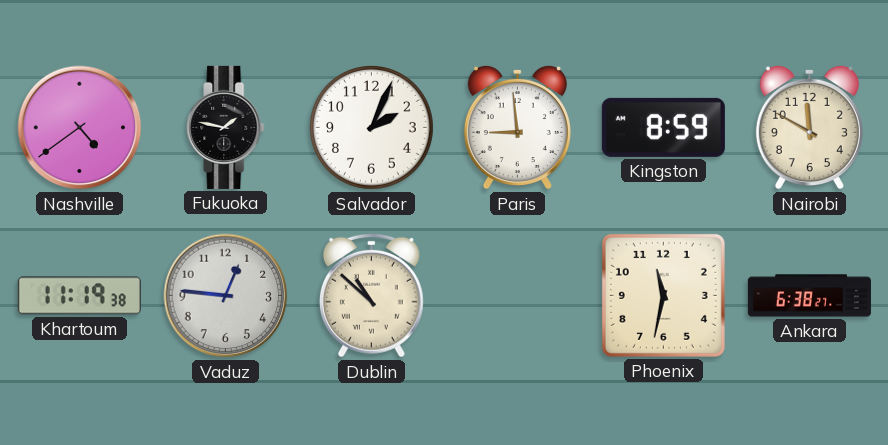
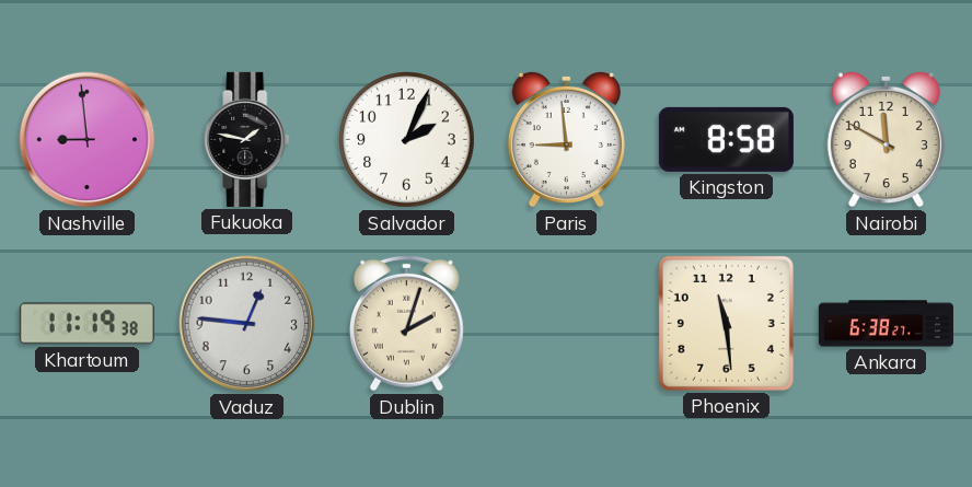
Nashville: 4:39 -> 8:59 (88, 140)
Kingston: 8:59 -> 8:58 (726, 139)
Dublin: 10:52 -> 2:03 (406, 323)
Phoenix: 11:32 -> 11:29 (726, 323)
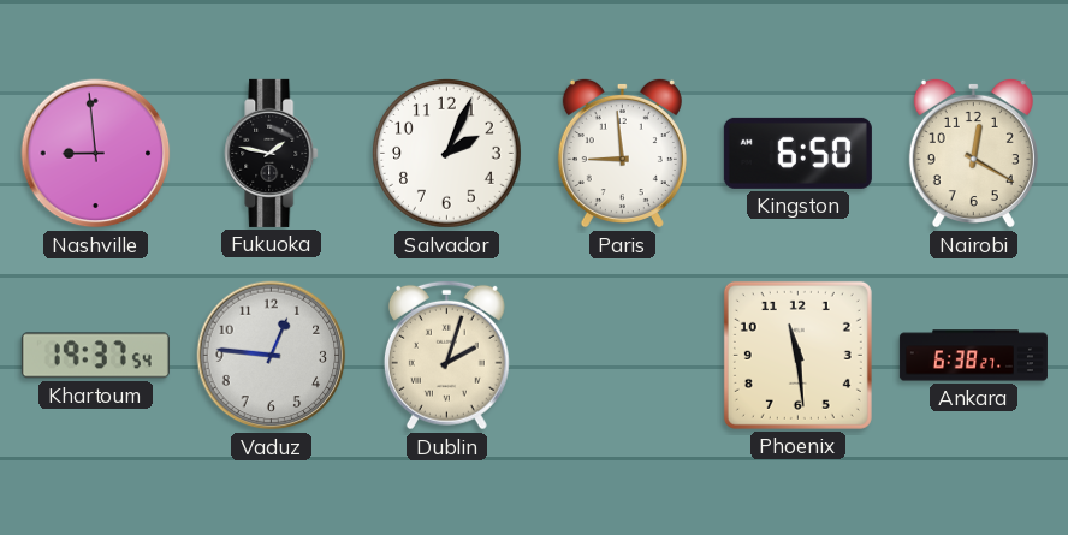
Kingston: 8:58 -> 6:50 (797, 153)
Nairobi: 11:50 -> 12:20 (973, 153)
Khartoum: 11:19 -> 19:37 (95, 356)
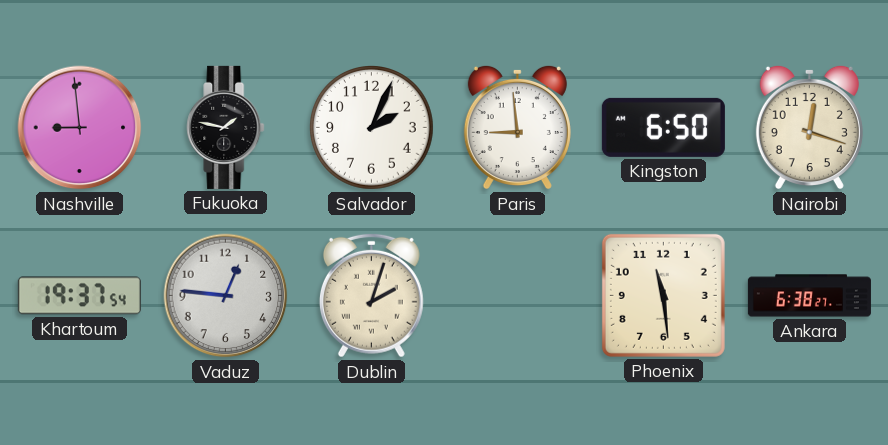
Nairobi: 12:20 -> 12:18 (809, 127)
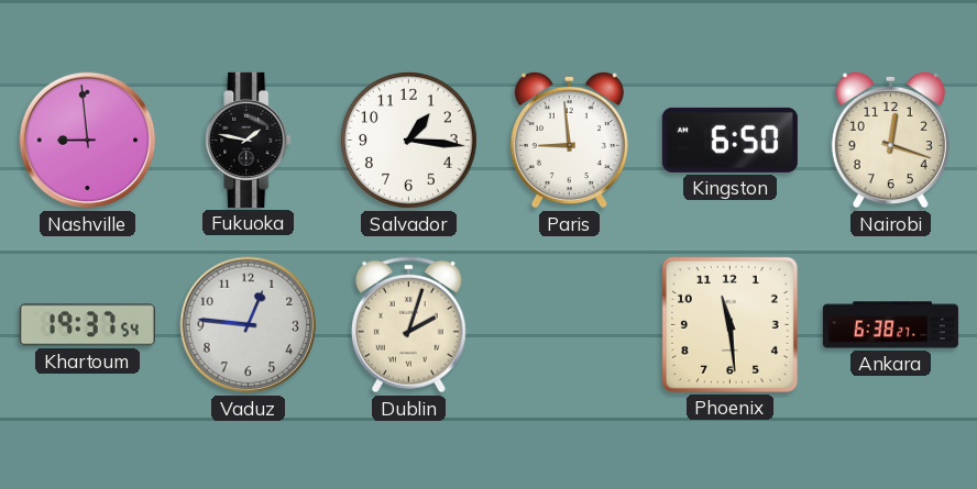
Salvador: 2:04 -> 1:16 (409, 141)
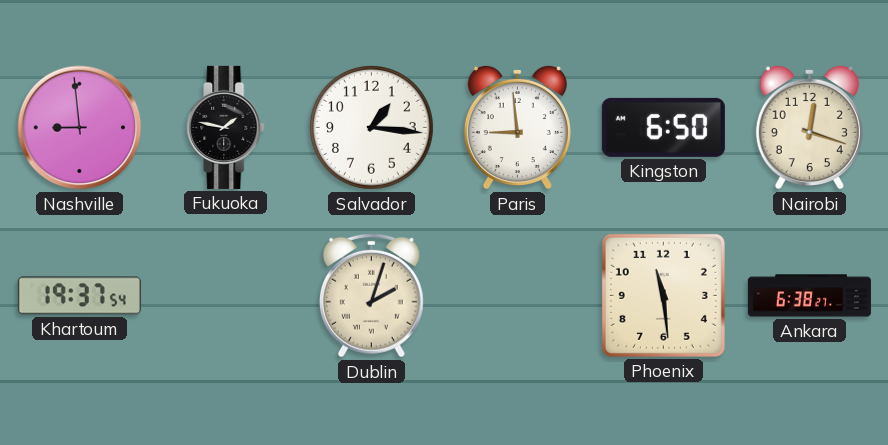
Vaduz: 12:46 -> none (249, 325)
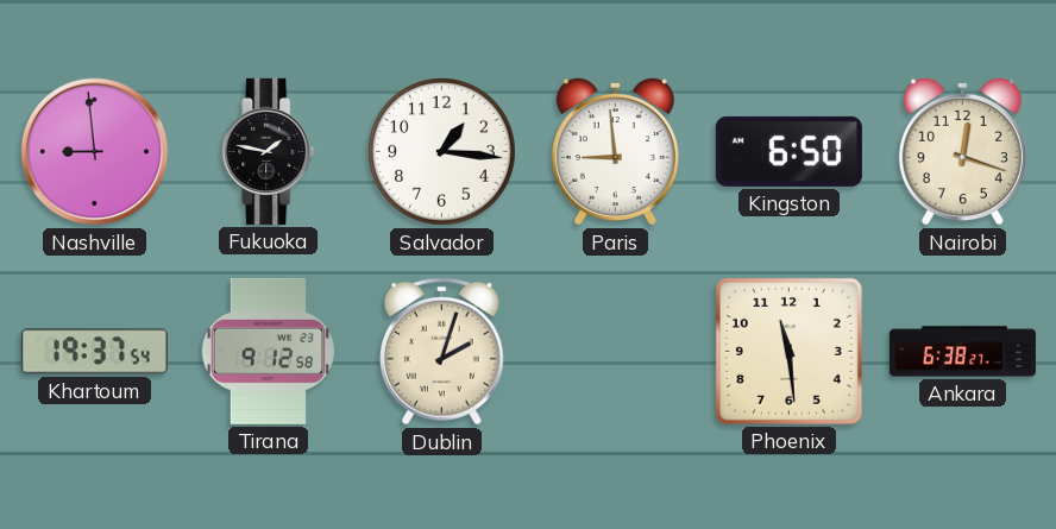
Tirana: none -> 9:12 (268, 351)
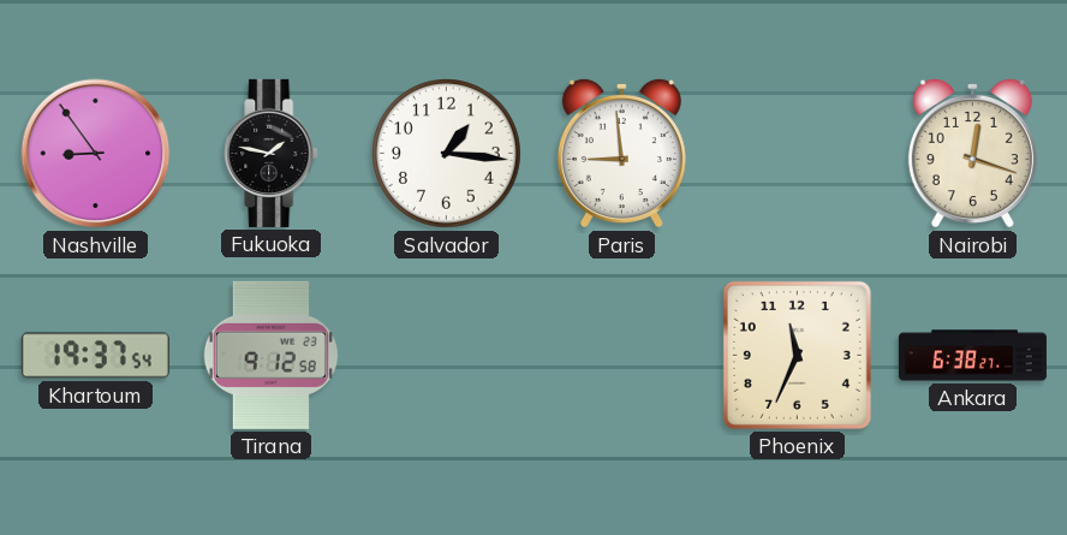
Nashville: 8:59 -> 8:54 (96, 154)
Kingston: 6:50 -> none (788, 151)
Dublin: 2:03 -> none (441, 351)
Phoenix: 11:29 -> 11:34 (797, 355)
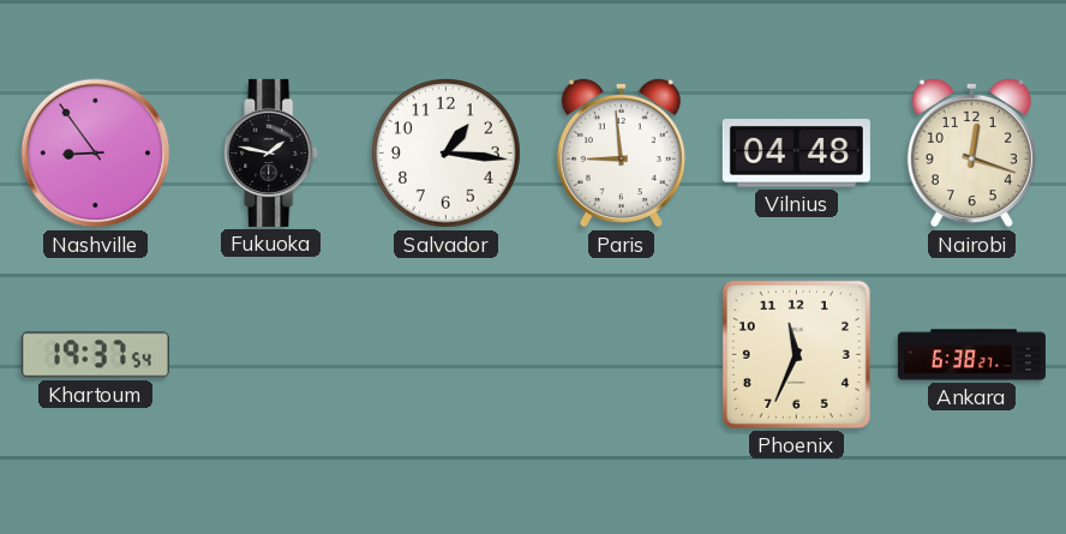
Vilnius: none -> 04:48 (796, 154)
Tirana: 9:12 -> none (270, 355)
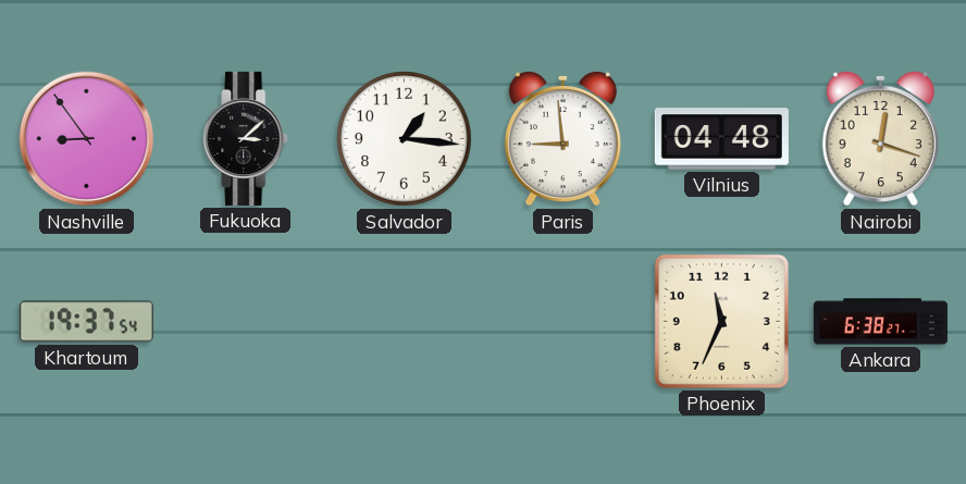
Fukuoka: 1:47 -> 3:08 (246, 138)
